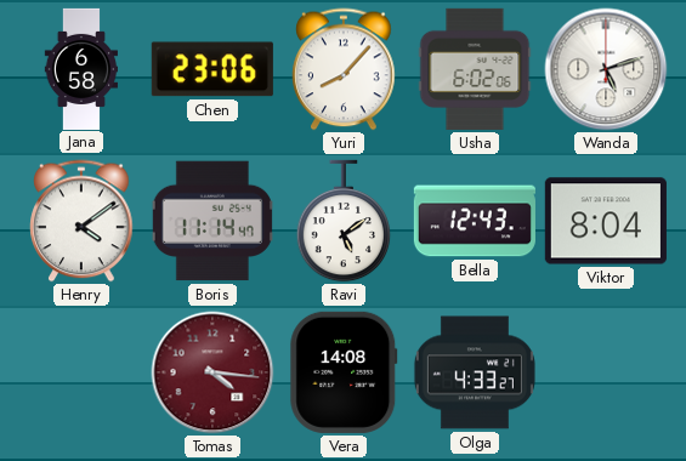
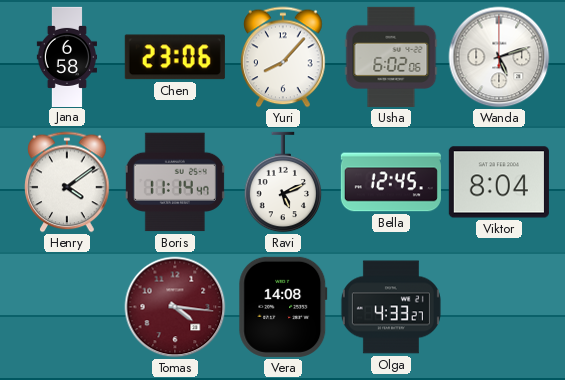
Ravi: 5:09 -> 5:11 (283, 182)
Bella: 12:43 -> 12:45 (391, 182)
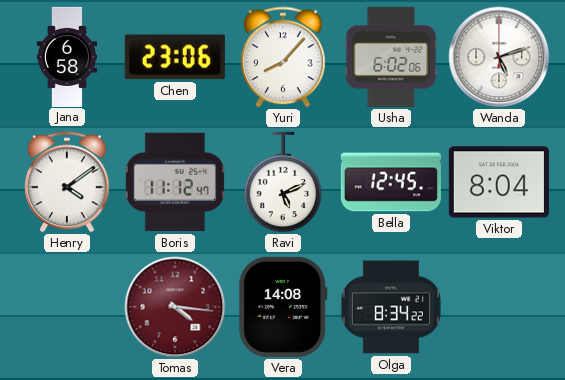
Boris: 11:14 -> 11:12 (175, 182)
Olga: 4:33 -> 8:34 (391, 307)
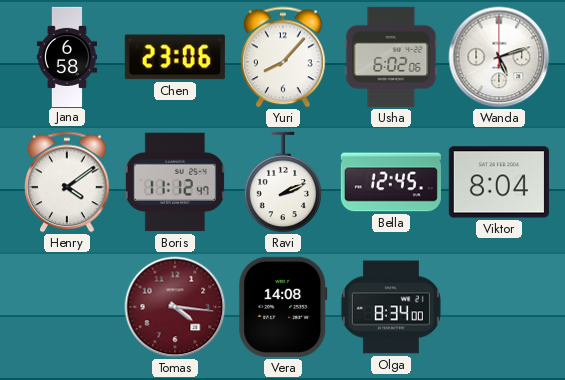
Ravi: 5:11 -> 2:11 (283, 182)
Olga: 8:34:22 -> 8:34:00 (391, 307)
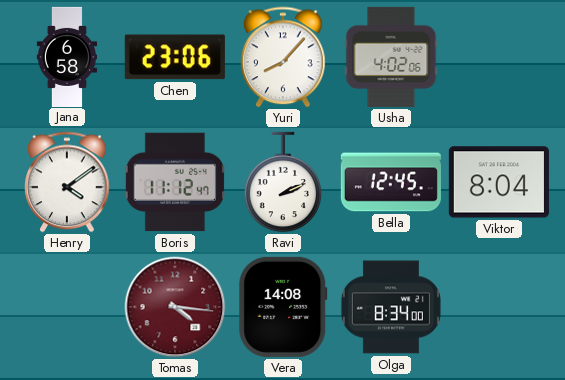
Usha: 6:02 -> 4:02 (391, 57)
Wanda: 5:12 -> none (499, 57)
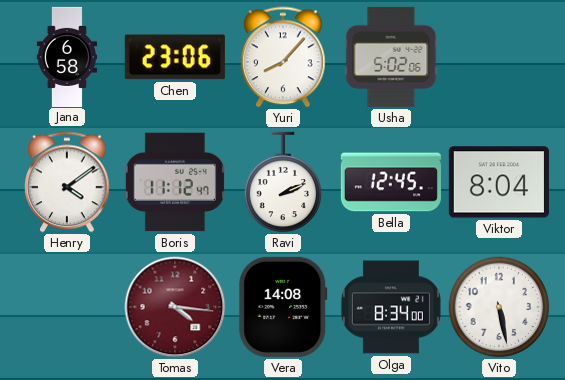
Usha: 4:02 -> 5:02 (391, 57)
Vito: none -> 5:28 (499, 307)
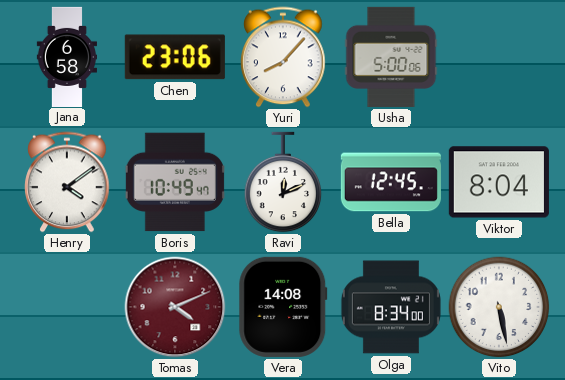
Usha: 5:02 -> 5:00 (391, 57)
Boris: 11:12 -> 10:49 (175, 182)
Ravi: 2:11 -> 12:11 (283, 182)
Tomas: 4:16 -> 4:11 (175, 307)
